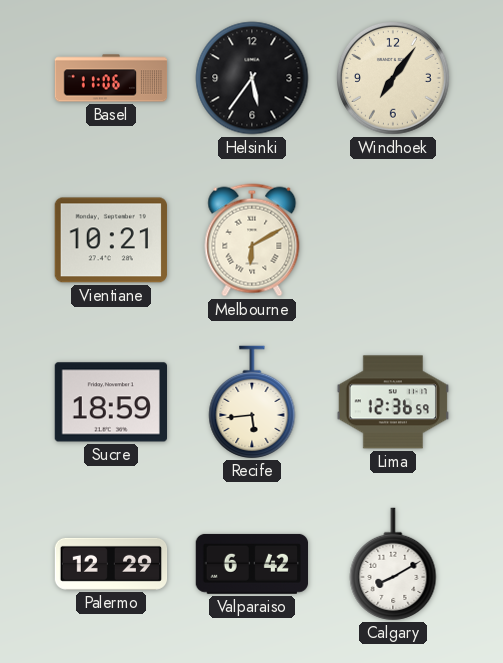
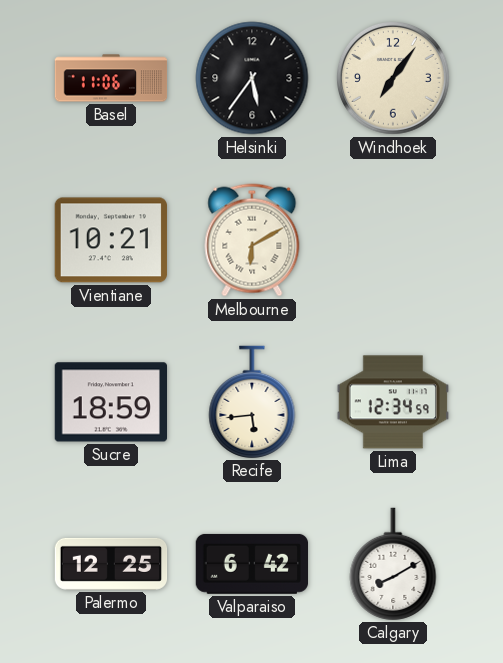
Lima: 12:36 -> 12:34 (392, 402)
Palermo: 12:29 -> 12:25 (111, 564)
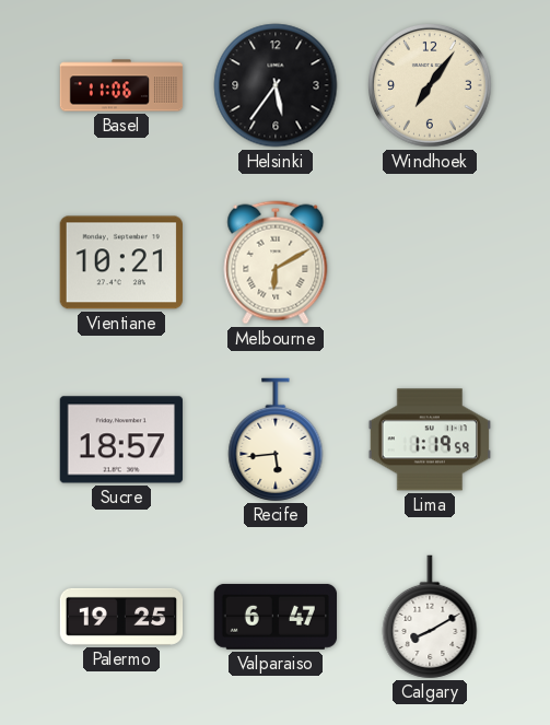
Sucre: 18:59 -> 18:57 (120, 440)
Lima: 12:34 -> 1:19 (429, 440)
Palermo: 12:25 -> 19:25 (121, 617)
Valparaiso: 6:42 -> 6:47 (274, 617)
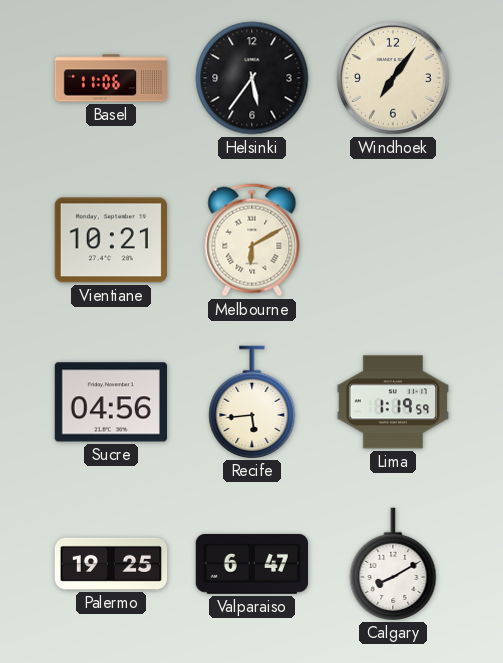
Sucre: 18:57 -> 04:56 (110, 402)
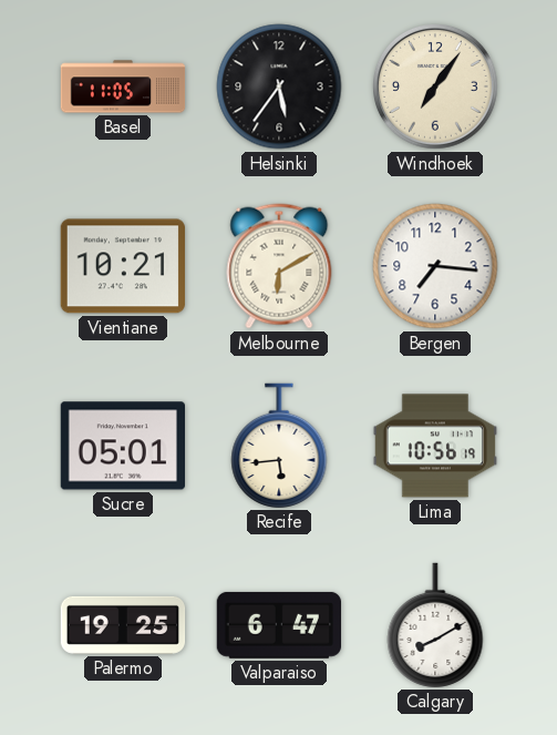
Basel: 11:06 -> 11:05 (123, 86)
Bergen: none -> 7:16 (435, 266)
Sucre: 04:56 -> 05:01 (122, 446)
Lima: 1:19 -> 10:56 (434, 446)
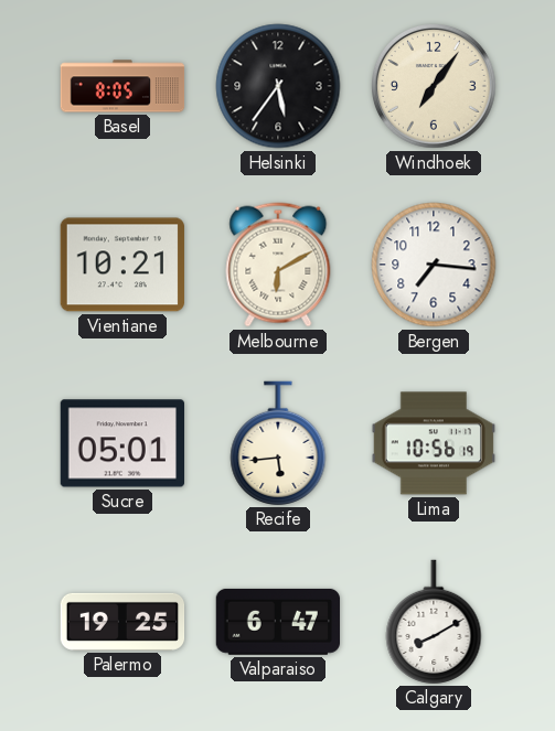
Basel: 11:05 -> 8:05 (122, 86)
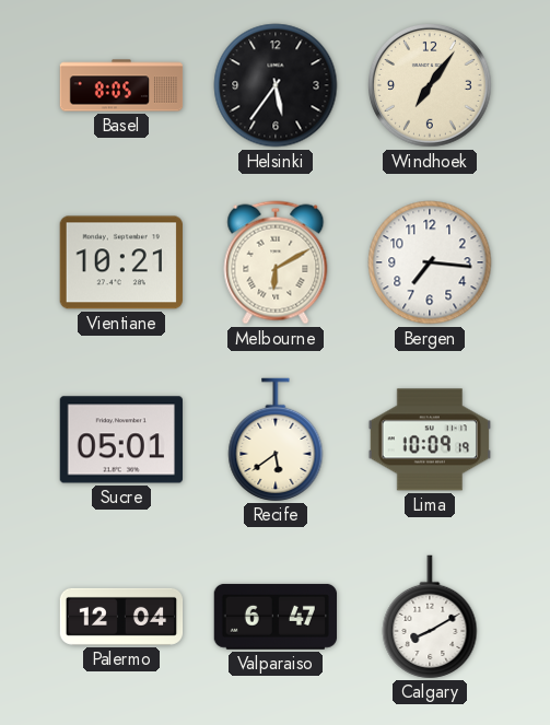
Recife: 5:44 -> 5:39 (276, 440)
Lima: 10:56 -> 10:09 (429, 440)
Palermo: 19:25 -> 12:04 (121, 617)
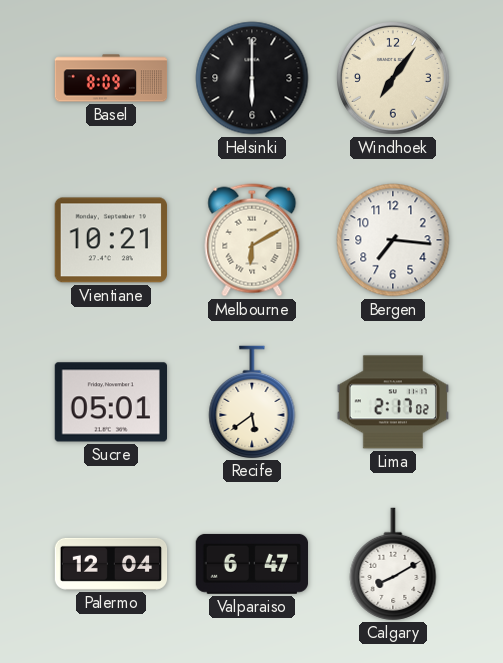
Basel: 8:05 -> 8:09 (111, 78)
Helsinki: 5:36 -> 6:00 (252, 78)
Lima: 10:09 -> 2:17 (392, 402)
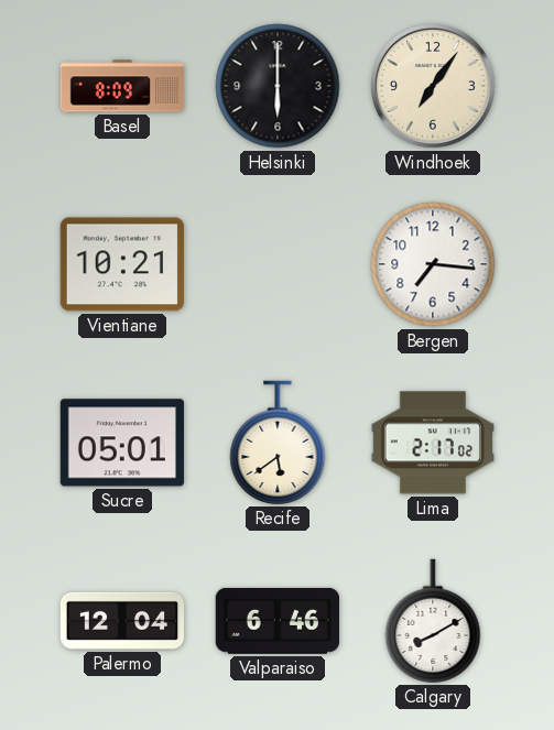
Melbourne: 6:10 -> none (252, 240)
Valparaiso: 6:47 -> 6:46 (276, 621)
